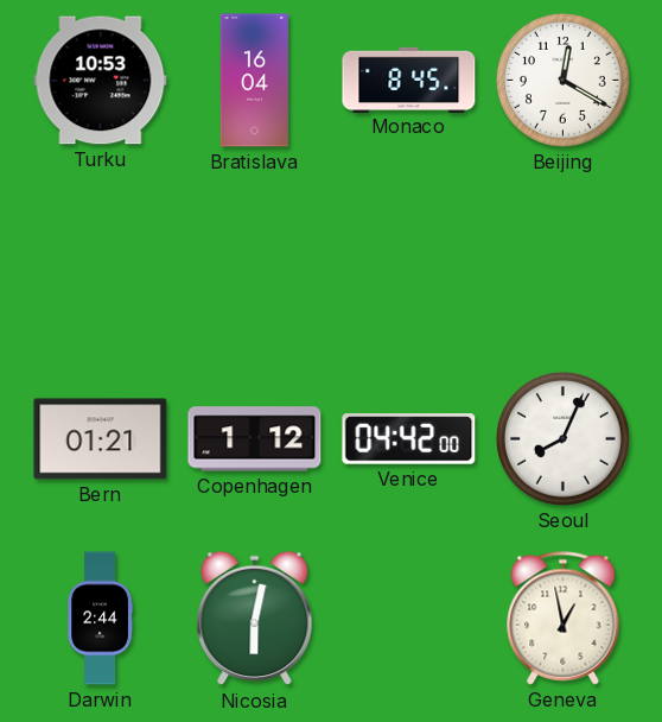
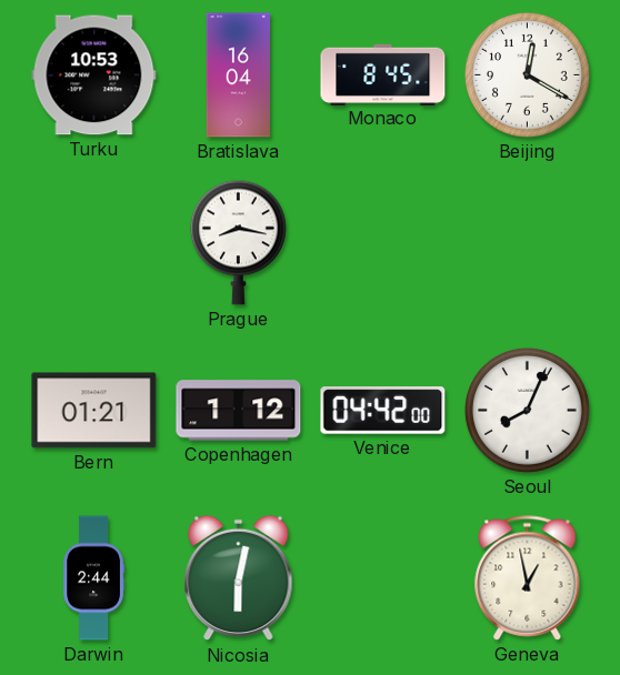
Prague: none -> 8:17 (238, 242)
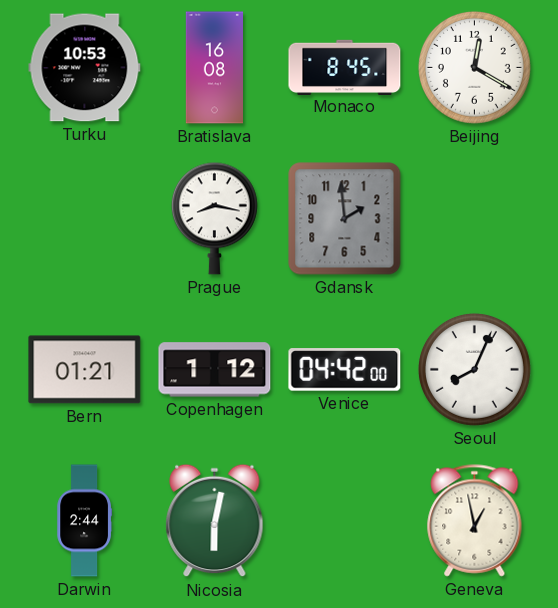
Bratislava: 16:04 -> 16:08 (214, 68)
Gdansk: none -> 1:59 (345, 219)
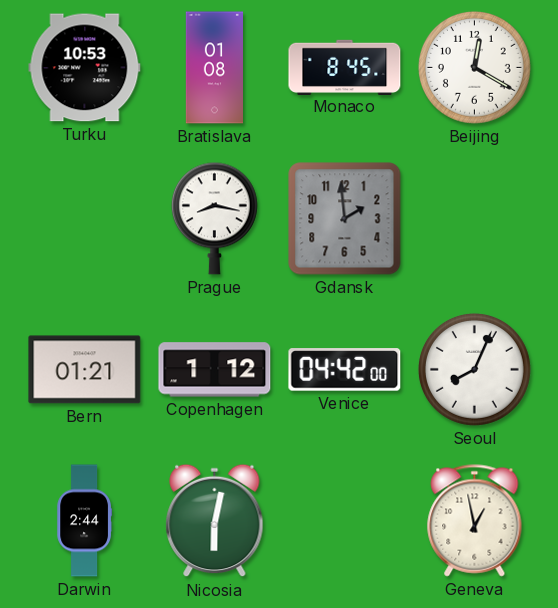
Bratislava: 16:08 -> 01:08 (214, 68)
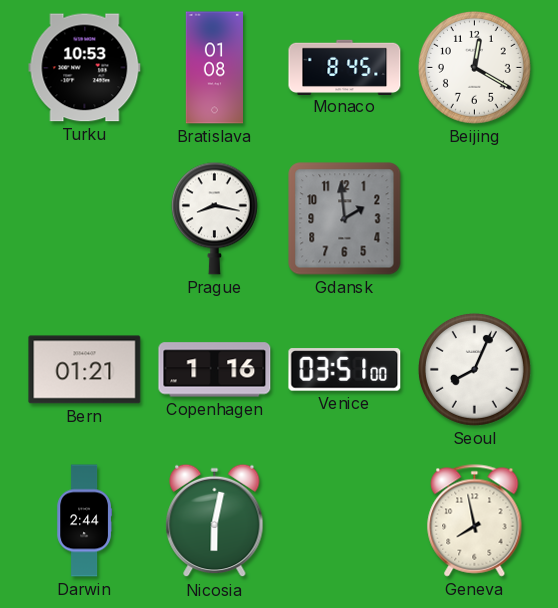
Copenhagen: 1:12 -> 1:16 (215, 370)
Venice: 04:42 -> 03:51 (345, 370)
Geneva: 12:58 -> 7:58 (475, 521)
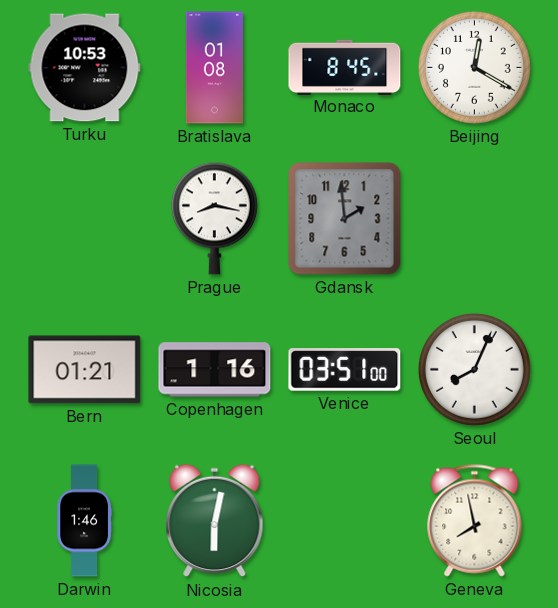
Darwin: 2:44 -> 1:46 (84, 521)
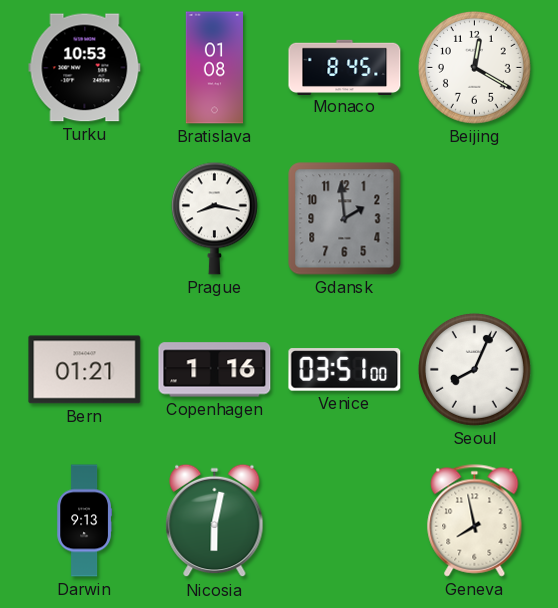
Darwin: 1:46 -> 9:13 (84, 521)
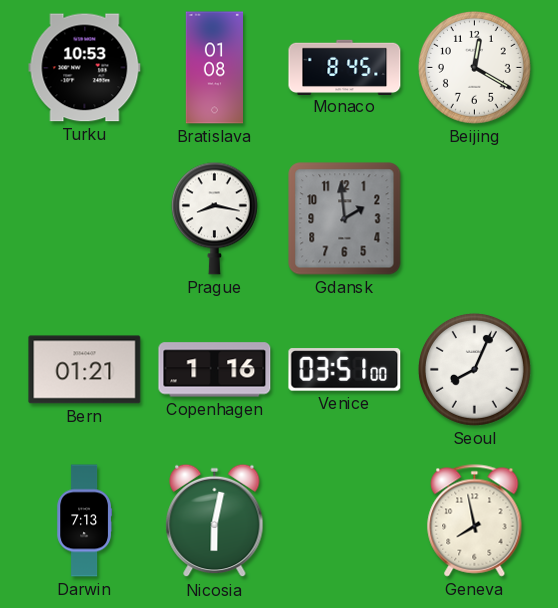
Darwin: 9:13 -> 7:13 (84, 521)
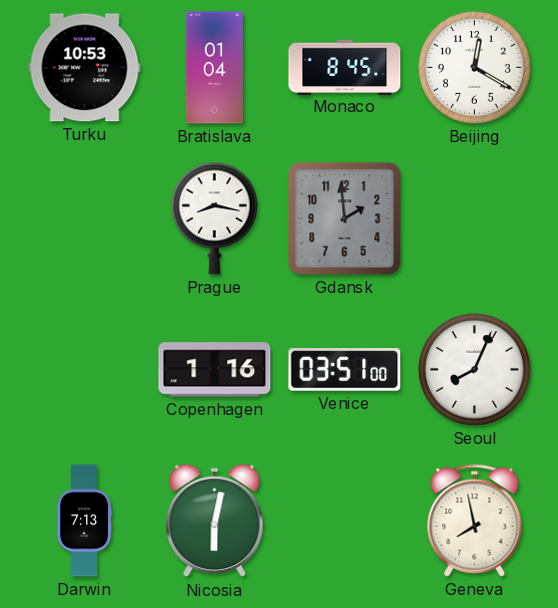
Bratislava: 01:08 -> 01:04 (214, 68)
Bern: 01:21 -> none (85, 370)
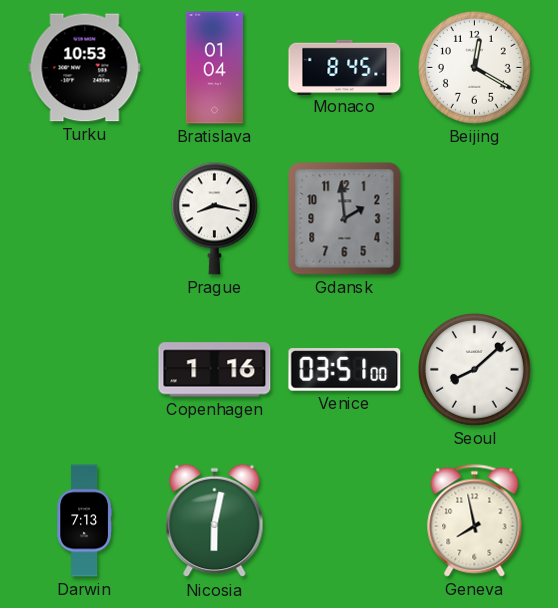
Seoul: 8:04 -> 8:08 (474, 369)
